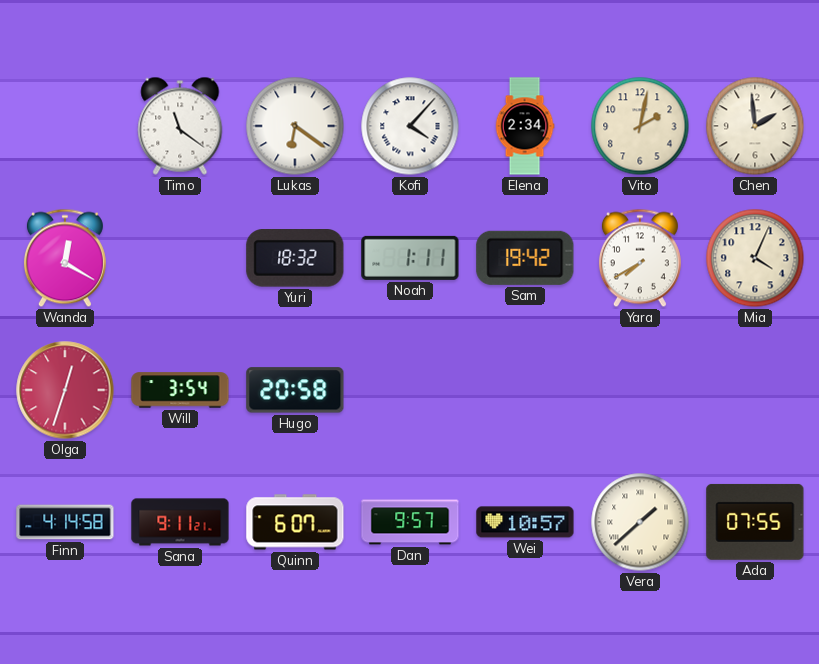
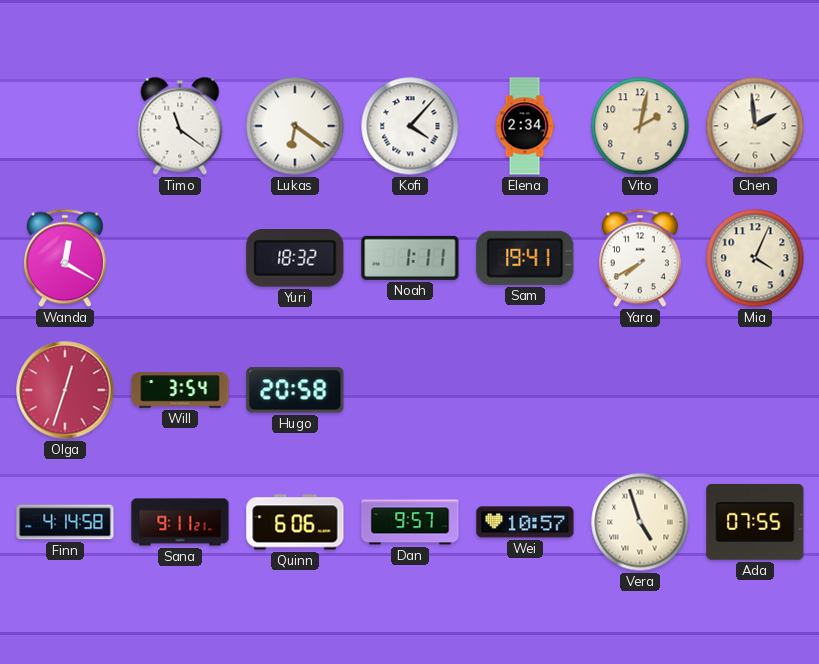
Sam: 19:42 -> 19:41 (525, 258)
Quinn: 6:07 -> 6:06 (295, 522)
Vera: 1:38 -> 4:57 (640, 522)
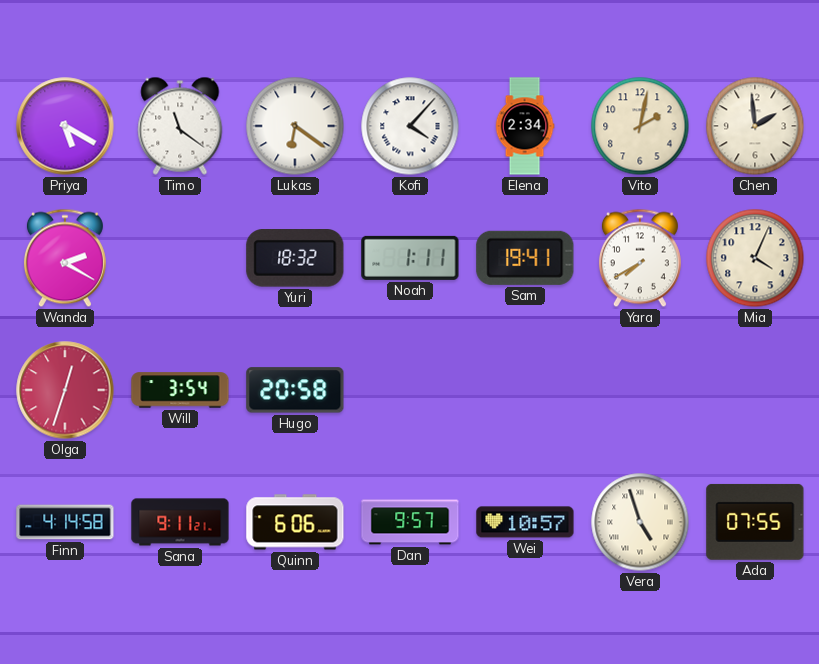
Priya: none -> 5:20 (65, 126)
Wanda: 12:20 -> 2:20 (65, 258)
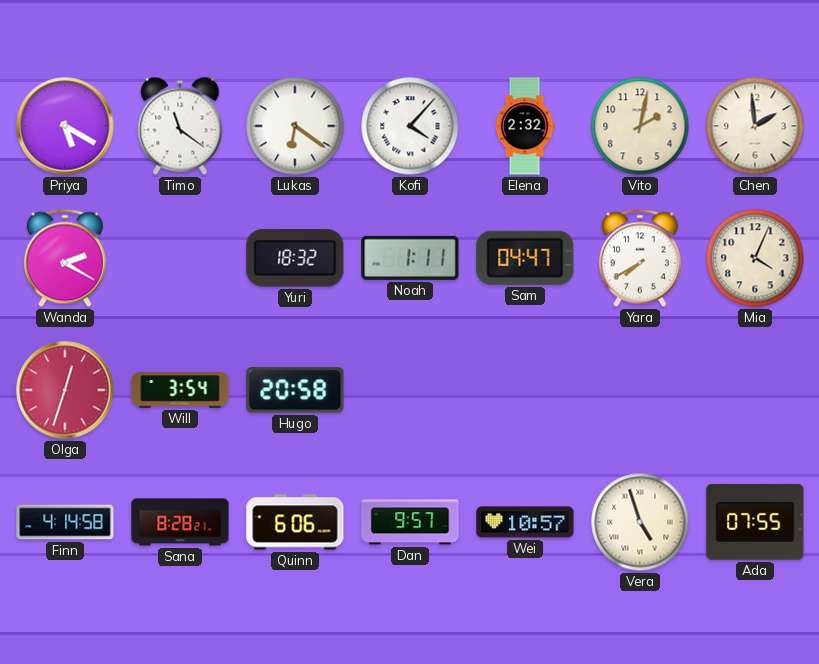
Elena: 2:34 -> 2:32 (525, 126)
Sam: 19:41 -> 04:47 (525, 258)
Sana: 9:11 -> 8:28 (180, 522)
